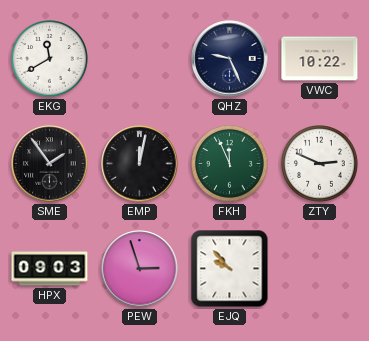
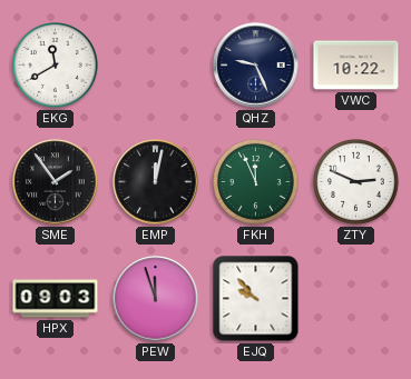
PEW: 2:57 -> 11:57 (156, 299)
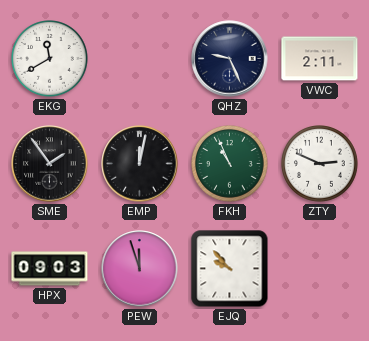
VWC: 10:22 -> 2:11 (320, 59)
FKH: 11:56 -> 10:56 (230, 164)
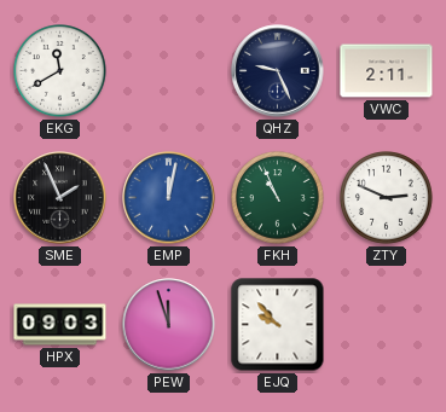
SME: 1:54 -> 1:56 (60, 198)
EMP dial: black -> blue (169, 198)
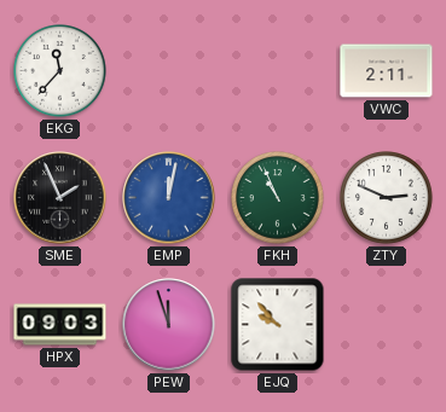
EKG: 11:40 -> 11:37 (60, 71)
QHZ: 9:26 -> none (278, 71)
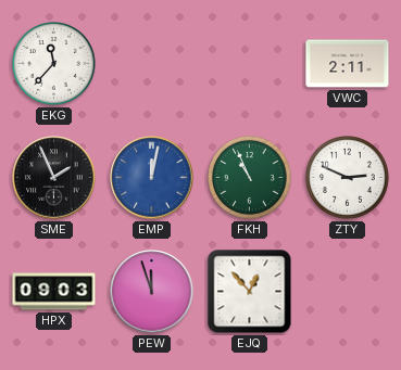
EJQ: 9:53 -> 12:53 (250, 292)
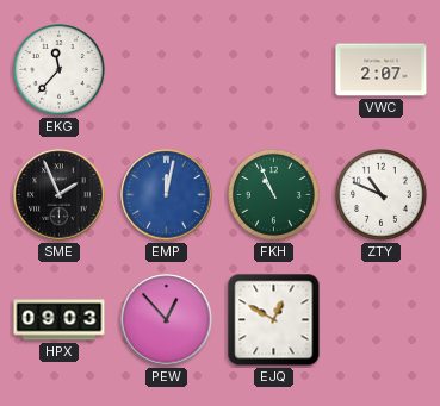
VWC: 2:11 -> 2:07 (382, 70)
ZTY: 2:49 -> 10:49 (382, 195)
PEW: 11:57 -> 12:53 (167, 320)
EJQ: 12:53 -> 12:50 (274, 320)
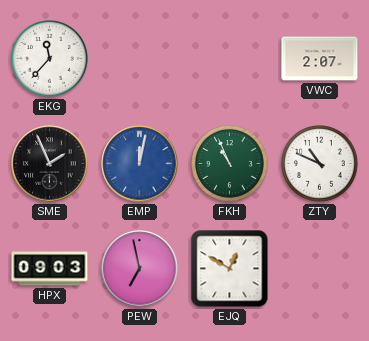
PEW: 12:53 -> 6:58 (140, 269)
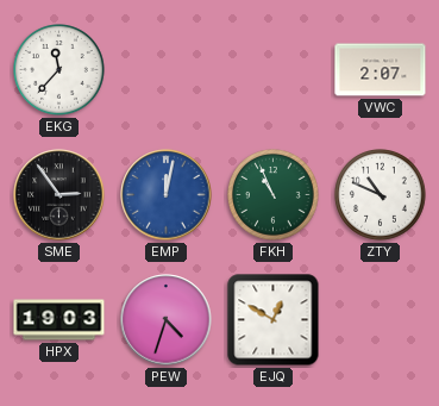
SME: 1:56 -> 2:54 (59, 195)
HPX: 09:03 -> 19:03 (59, 320)
PEW: 6:58 -> 4:33 (167, 320)
